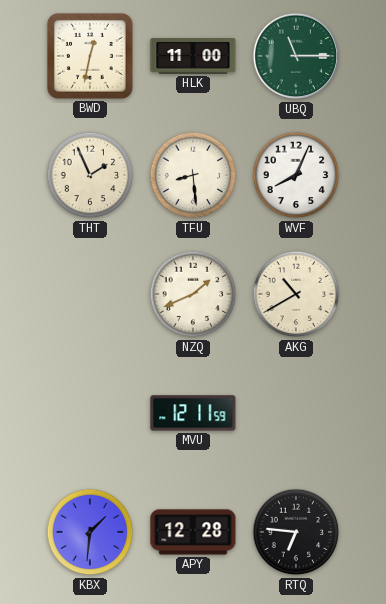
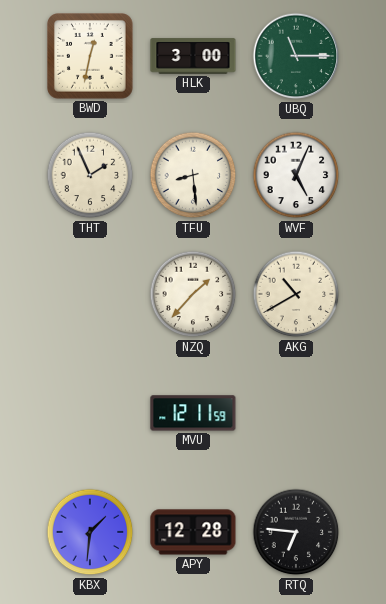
HLK: 11:00 -> 3:00 (193, 56)
WVF: 8:04 -> 5:04 (296, 175)
NZQ: 1:41 -> 1:37 (193, 294)
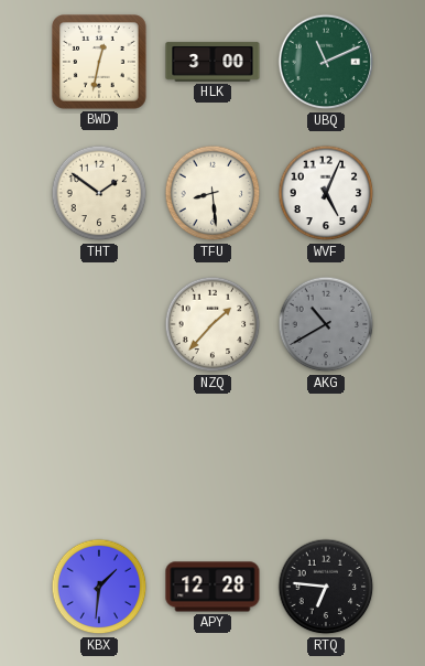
UBQ: 11:15 -> 11:11 (326, 62)
THT: 1:56 -> 1:51 (99, 193)
AKG dial: cream -> grey (326, 324)
MVU: 12:11 -> none (193, 413)
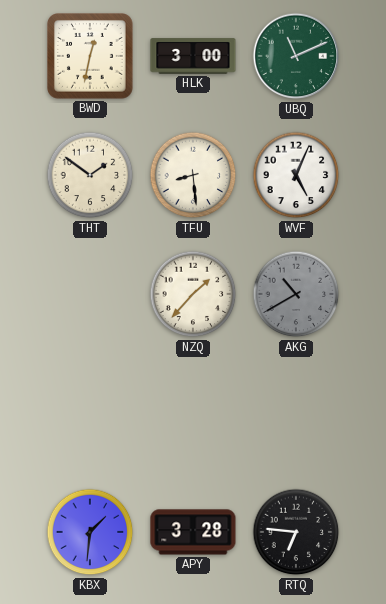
APY: 12:28 -> 3:28 (193, 532)
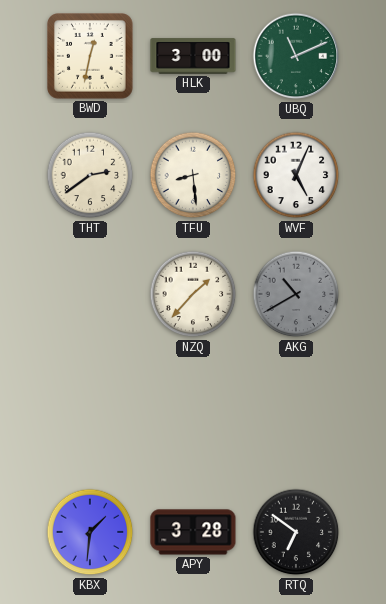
THT: 1:51 -> 2:39 (90, 175)
RTQ: 6:46 -> 6:51 (296, 532)
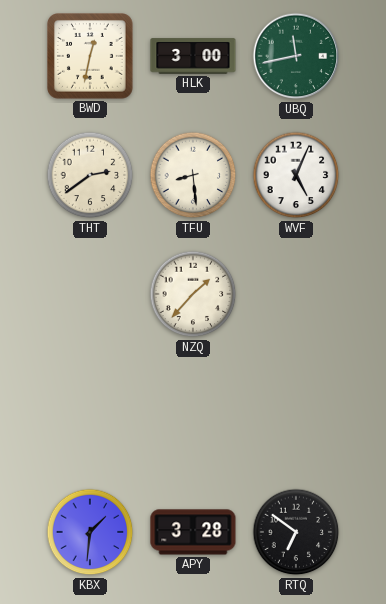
UBQ: 11:11 -> 11:43 (296, 56)
AKG: 10:40 -> none (296, 294)
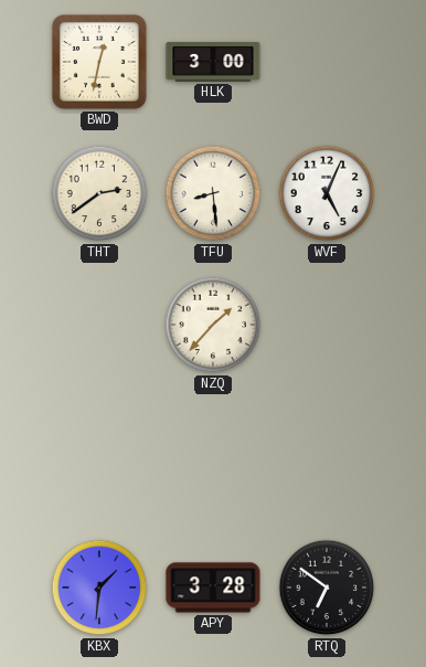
UBQ: 11:43 -> none (296, 56)
